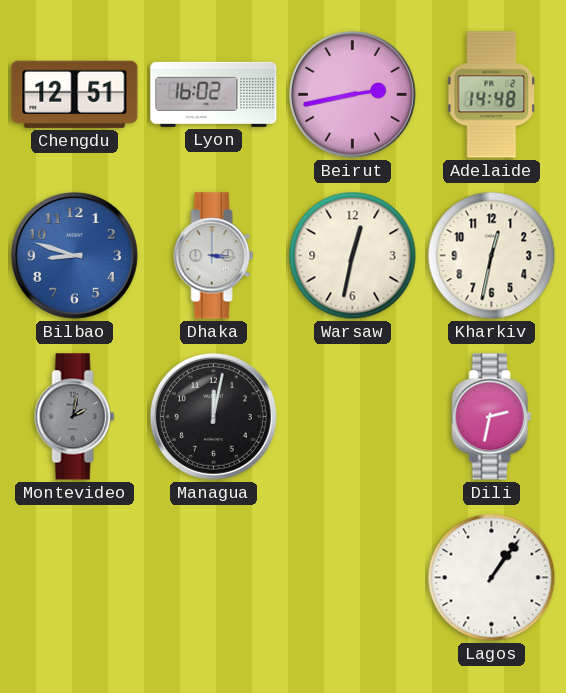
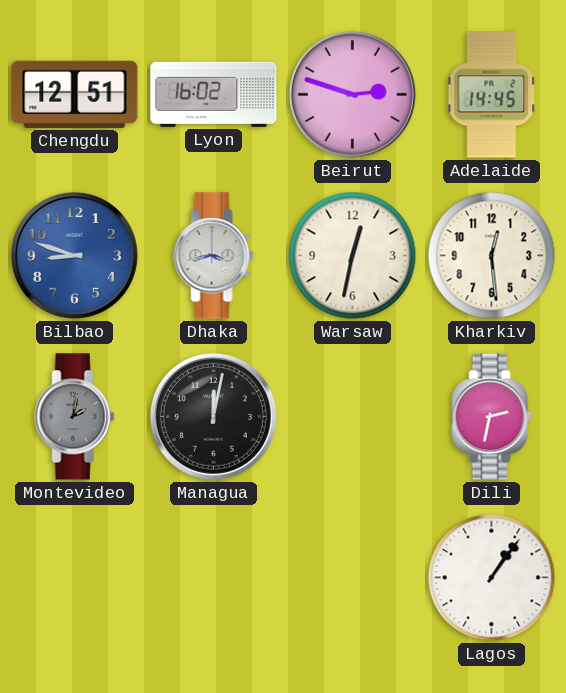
Beirut: 2:43 -> 2:48 (352, 94)
Adelaide: 14:48 -> 14:45 (492, 95)
Dhaka: 3:16 -> 3:43 (214, 256)
Kharkiv: 12:32 -> 12:29 (492, 256)
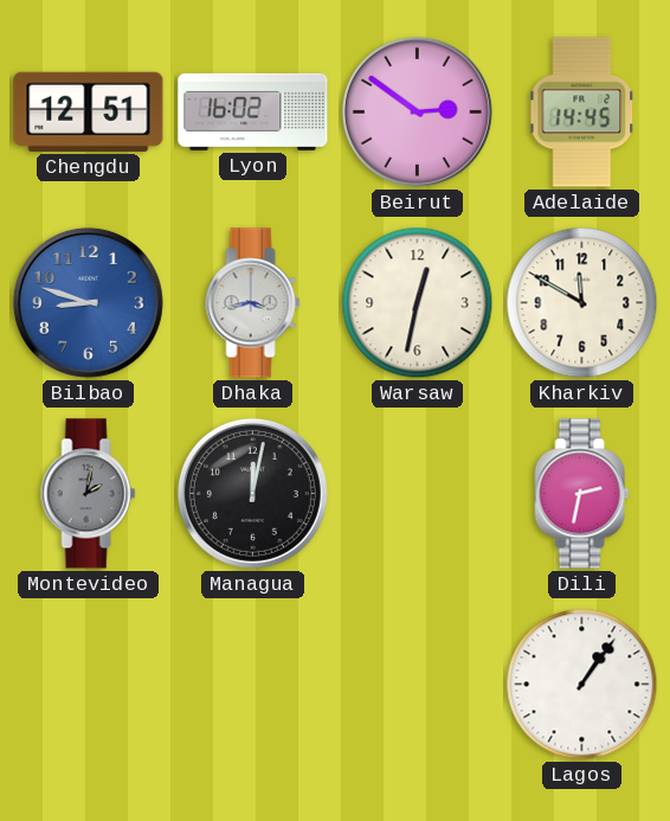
Beirut: 2:48 -> 2:51 (417, 111)
Kharkiv: 12:29 -> 11:50 (582, 303)
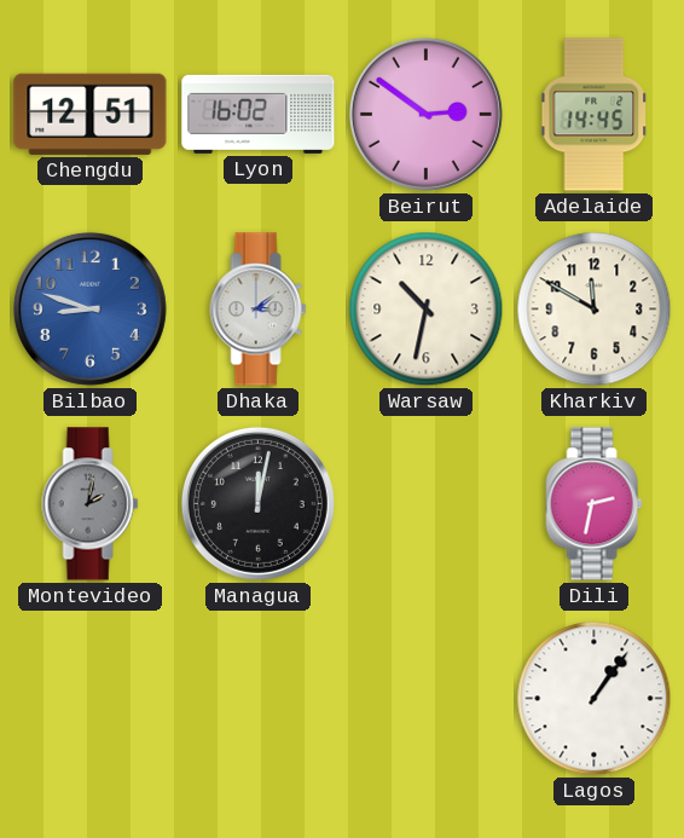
Dhaka: 3:43 -> 3:09 (259, 310)
Warsaw: 12:32 -> 10:32 (427, 310)
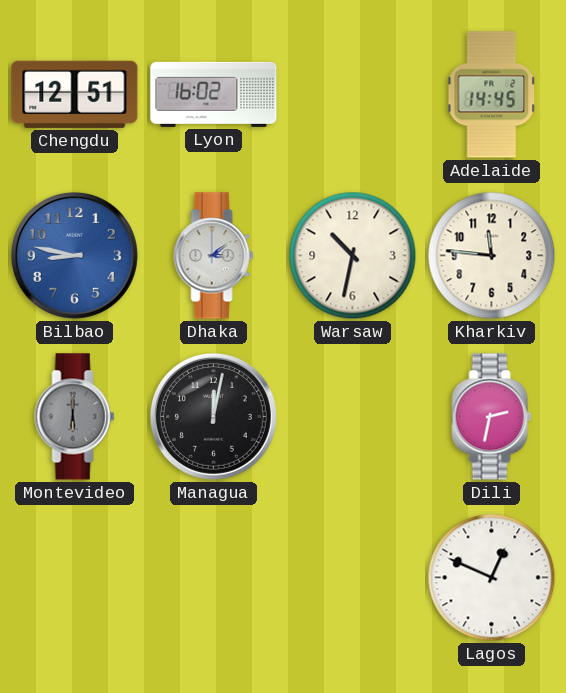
Beirut: 2:51 -> none (425, 114)
Bilbao: 8:48 -> 8:47 (74, 255)
Kharkiv: 11:50 -> 11:46 (492, 256)
Montevideo: 2:02 -> 6:00 (75, 417)
Lagos: 1:06 -> 12:49 (492, 578)
